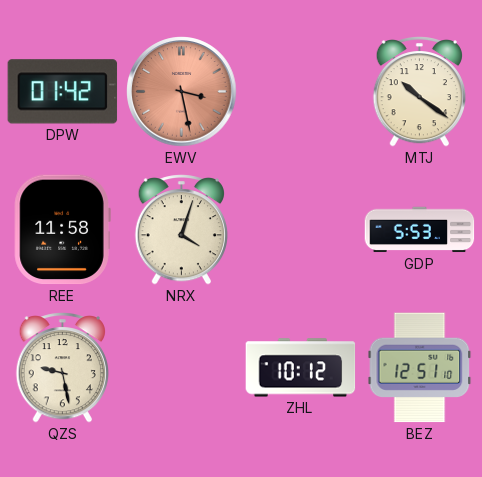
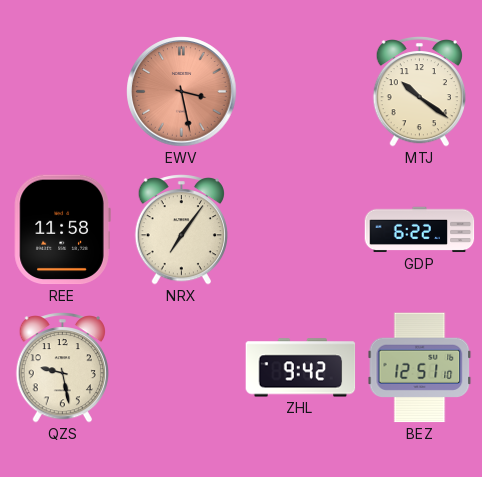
DPW: 01:42 -> none (63, 92)
NRX: 4:03 -> 7:06 (181, 230)
GDP: 5:53 -> 6:22 (420, 230)
ZHL: 10:12 -> 9:42 (301, 368)
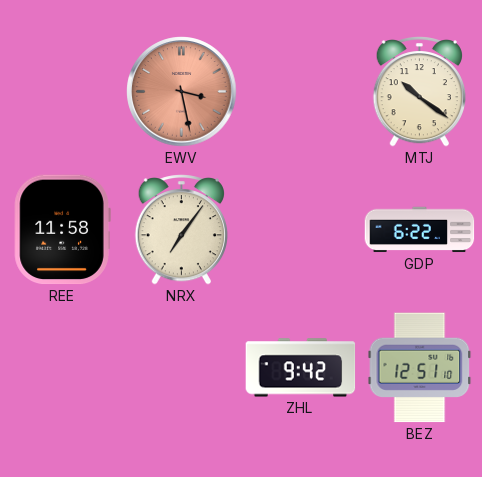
QZS: 9:28 -> none (62, 368)
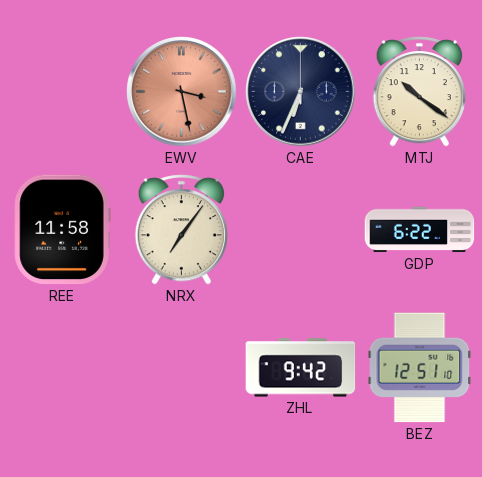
CAE: none -> 6:34 (301, 92)
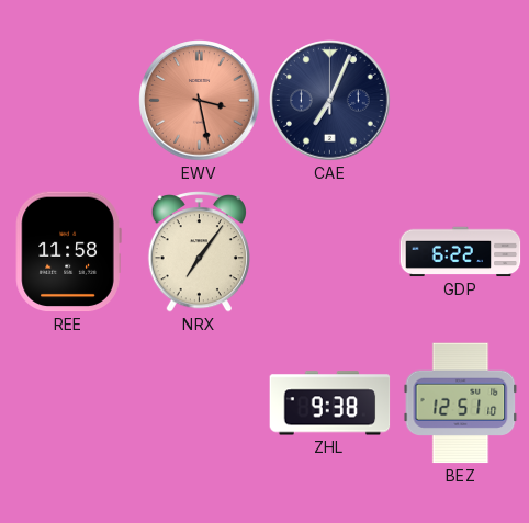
CAE: 6:34 -> 7:04 (330, 101)
MTJ: 10:21 -> none (419, 92)
ZHL: 9:42 -> 9:38 (330, 403)
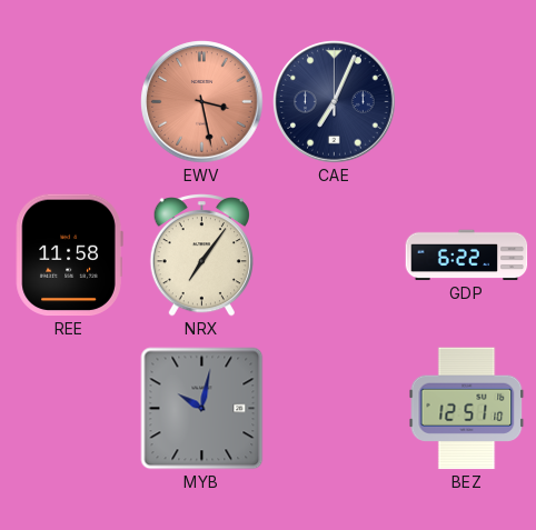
MYB: none -> 10:02 (202, 409)
ZHL: 9:38 -> none (330, 403)
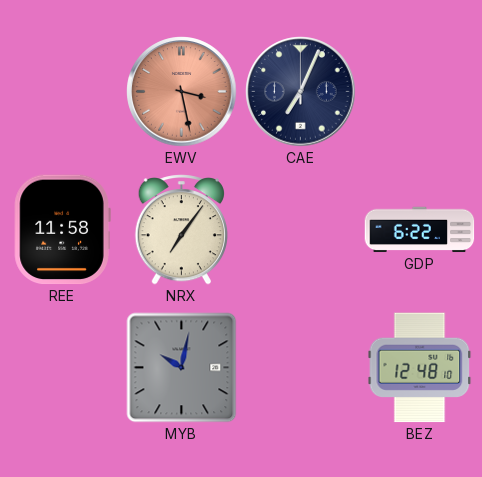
BEZ: 12:51 -> 12:48 (420, 368)
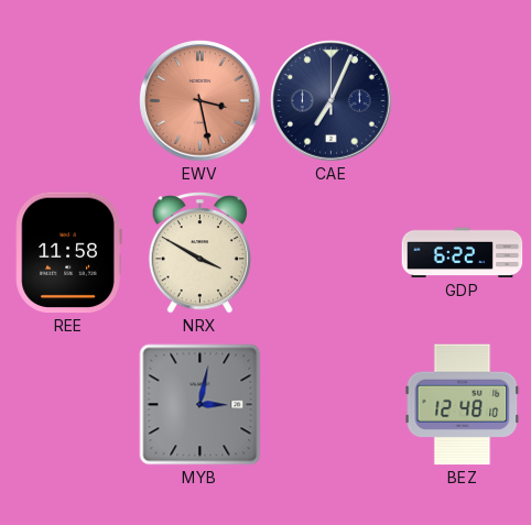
NRX: 7:06 -> 3:50 (199, 253)
MYB: 10:02 -> 3:02 (201, 405)
